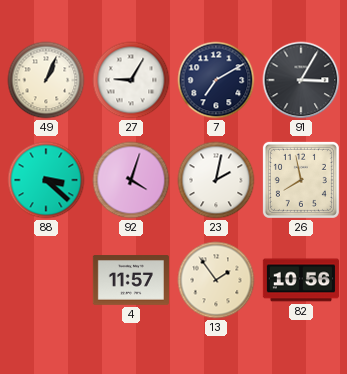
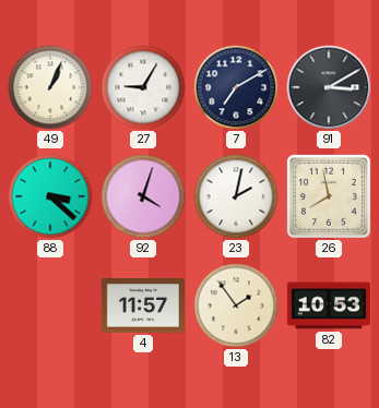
91: 3:05 -> 3:10 (329, 87)
82: 10:56 -> 10:53 (329, 305)
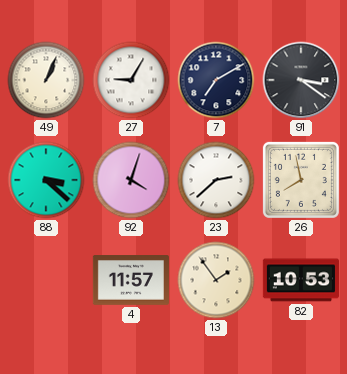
91: 3:10 -> 3:21 (301, 80)
23: 2:02 -> 2:38 (216, 180)
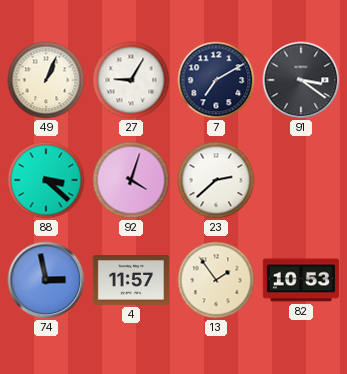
26: 7:58 -> none (301, 180)
74: none -> 2:58 (46, 280)
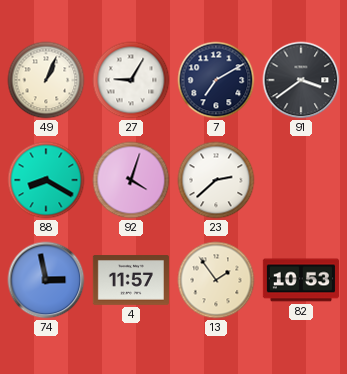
91: 3:21 -> 3:39 (301, 80)
88: 3:22 -> 8:20 (46, 180)
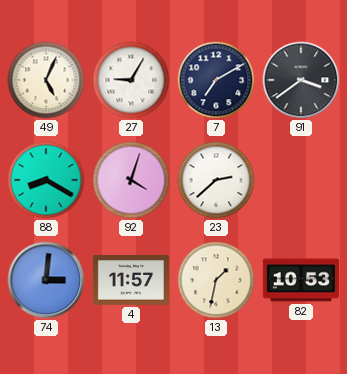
49: 1:04 -> 5:04 (46, 80)
74: 2:58 -> 3:01 (46, 280)
13: 1:54 -> 1:32 (216, 280)
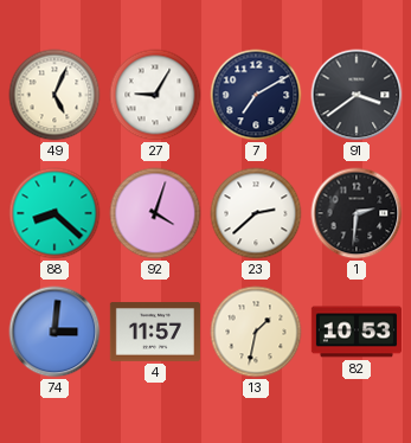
88: 8:20 -> 8:22 (54, 213)
1: none -> 2:31 (357, 213)
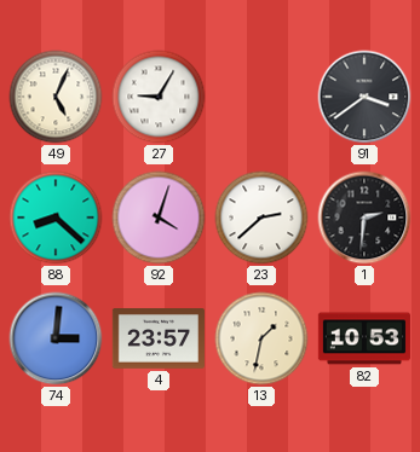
7: 7:10 -> none (256, 95)
4: 11:57 -> 23:57 (159, 338)
